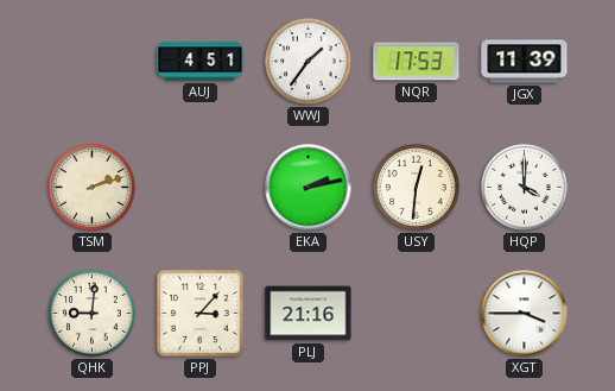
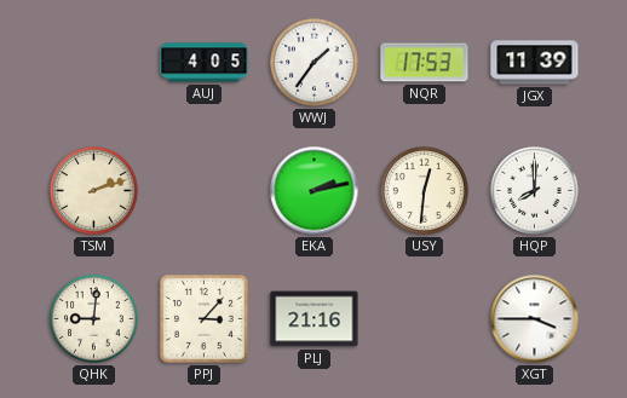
AUJ: 4:51 -> 4:05 (205, 63)
HQP: 4:00 -> 8:00 (535, 191)
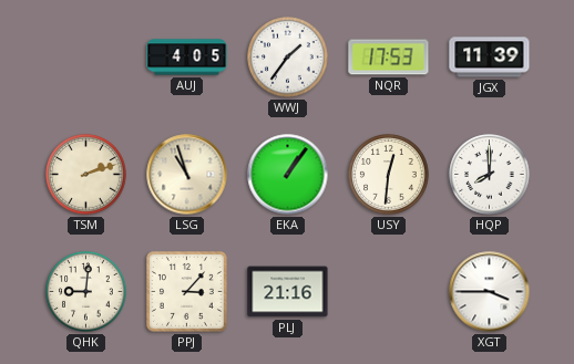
LSG: none -> 10:57 (187, 175)
EKA: 2:13 -> 1:06 (288, 175)
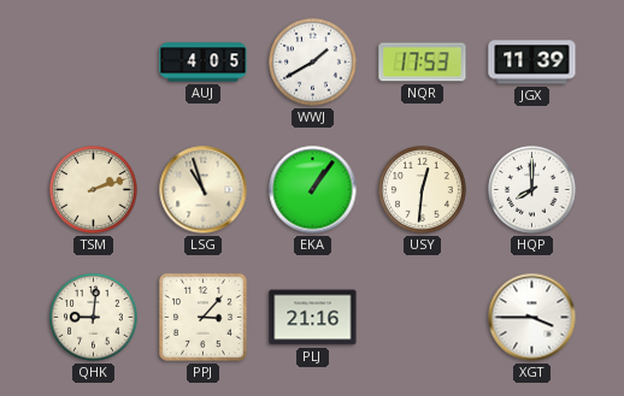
WWJ: 1:36 -> 1:40 (313, 63)
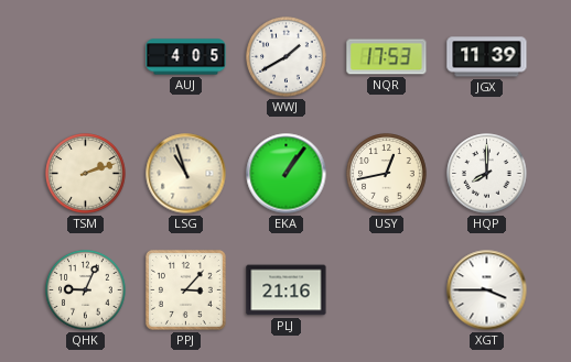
USY: 12:31 -> 12:43 (387, 174)
QHK: 9:01 -> 9:04 (86, 290)
